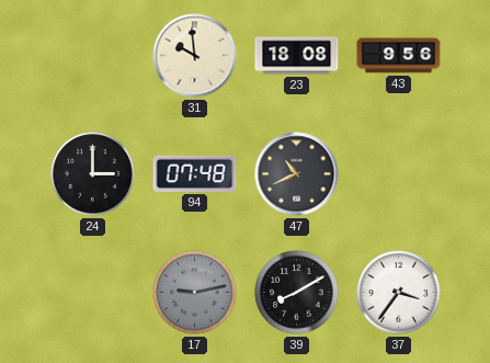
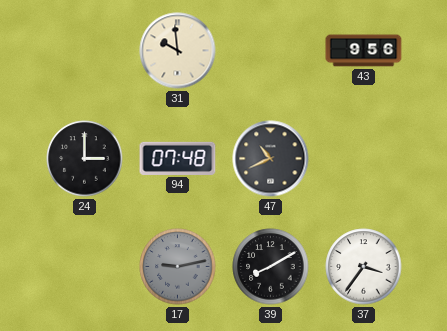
23: 18:08 -> none (297, 56)
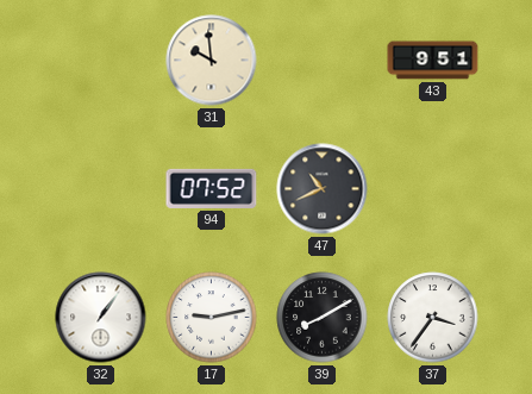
43: 9:56 -> 9:51 (433, 61)
24: 3:00 -> none (85, 159)
94: 07:48 -> 07:52 (212, 188)
32: none -> 1:06 (101, 318)
17 dial: grey -> white (212, 318)
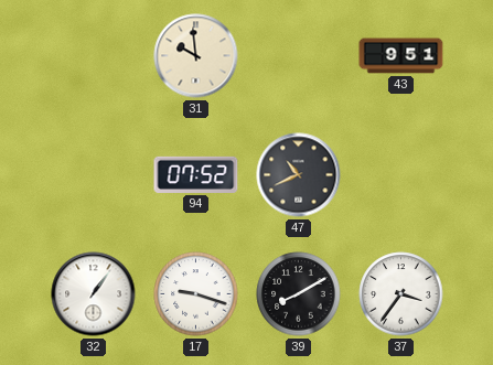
17: 9:13 -> 9:18 (196, 294)
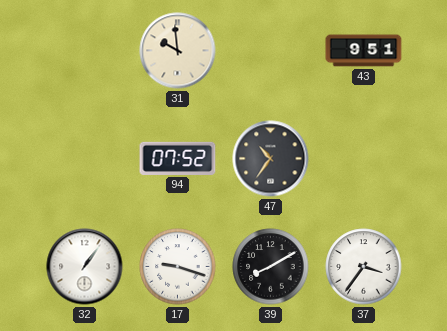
47: 10:41 -> 10:36 (271, 159)
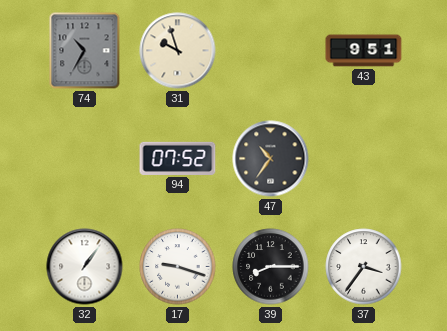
74: none -> 10:35 (85, 51)
31: 9:59 -> 9:57 (178, 51)
39: 8:10 -> 8:15 (271, 267)
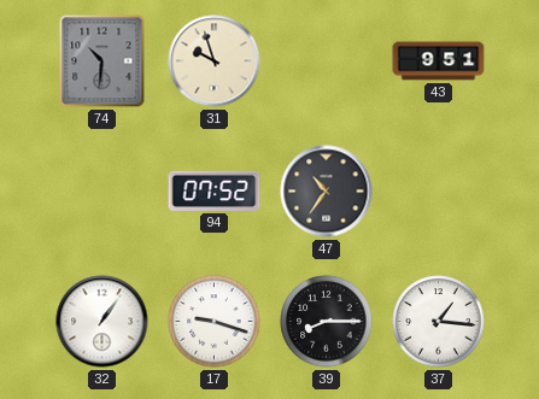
74: 10:35 -> 10:31 (102, 61)
37: 3:36 -> 1:16 (439, 322)
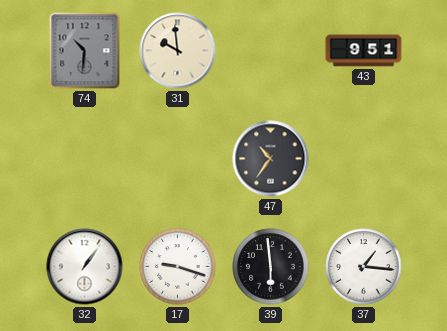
31: 9:57 -> 9:59 (178, 51)
94: 07:52 -> none (215, 190)
39: 8:15 -> 5:59 (271, 267)
